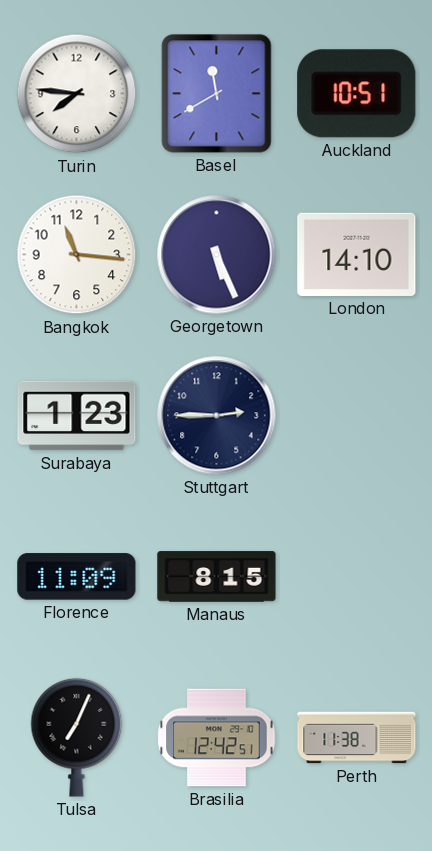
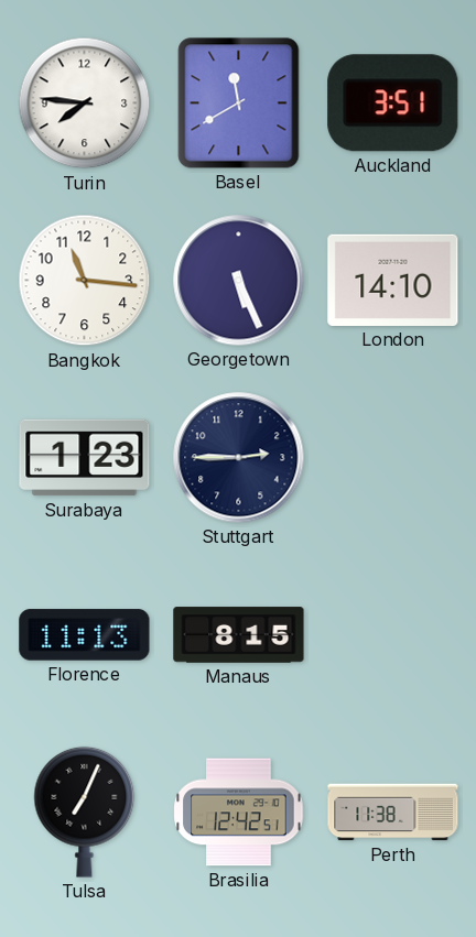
Auckland: 10:51 -> 3:51 (393, 103)
Florence: 11:09 -> 11:13 (85, 635)
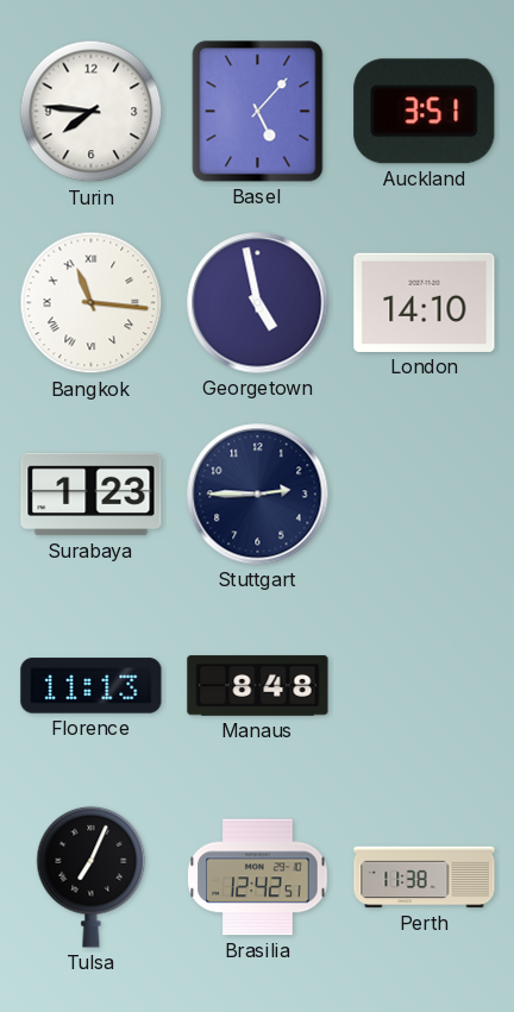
Basel: 11:40 -> 5:07 (258, 112)
Bangkok numerals: Arabic -> Roman (92, 303)
Georgetown: 5:26 -> 4:58 (258, 303)
Manaus: 8:15 -> 8:48 (258, 686)
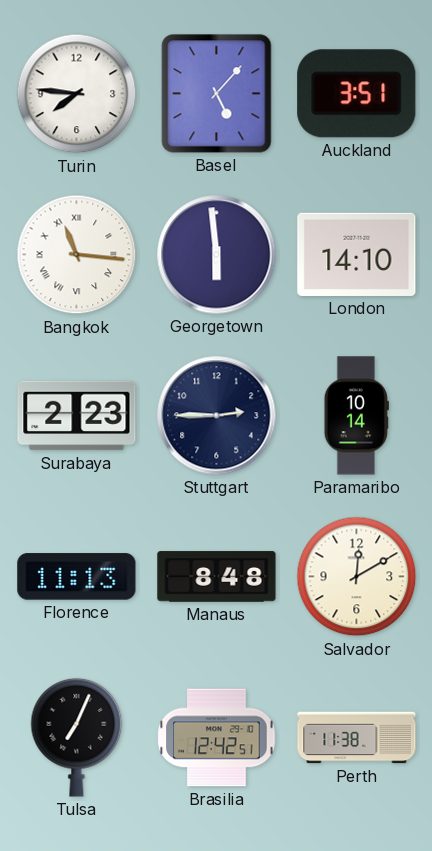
Georgetown: 4:58 -> 5:59 (217, 255)
Surabaya: 1:23 -> 2:23 (77, 416)
Paramaribo: none -> 10:14 (356, 416)
Salvador: none -> 12:10 (357, 577)
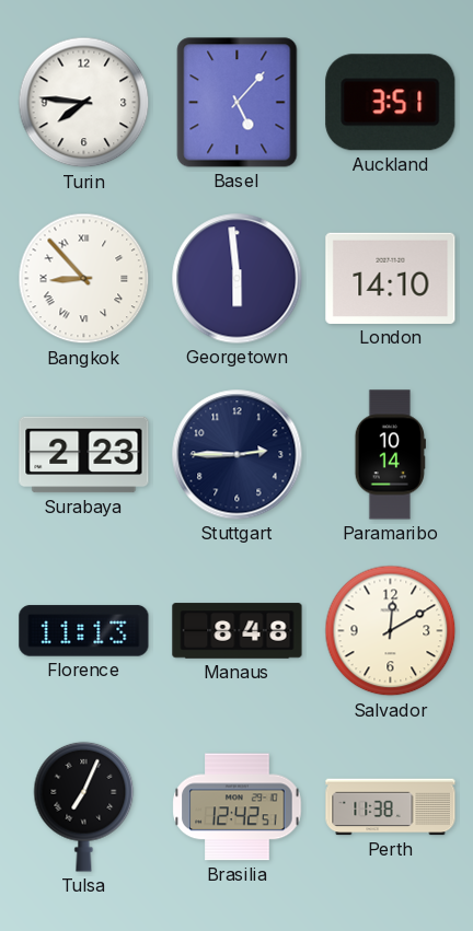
Bangkok: 11:16 -> 8:53 (84, 279)
